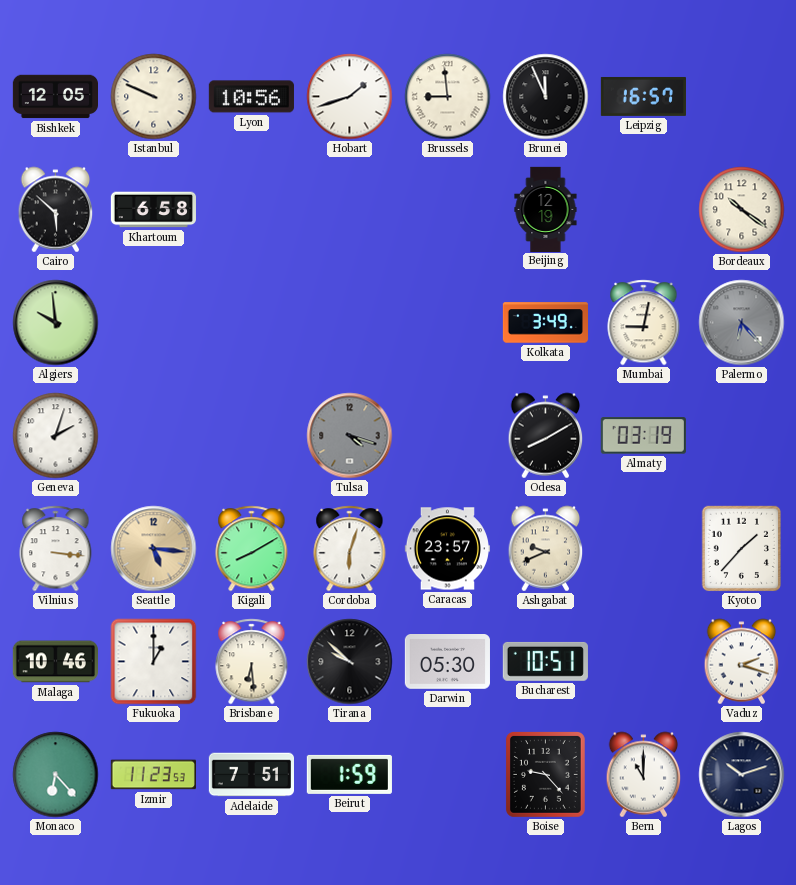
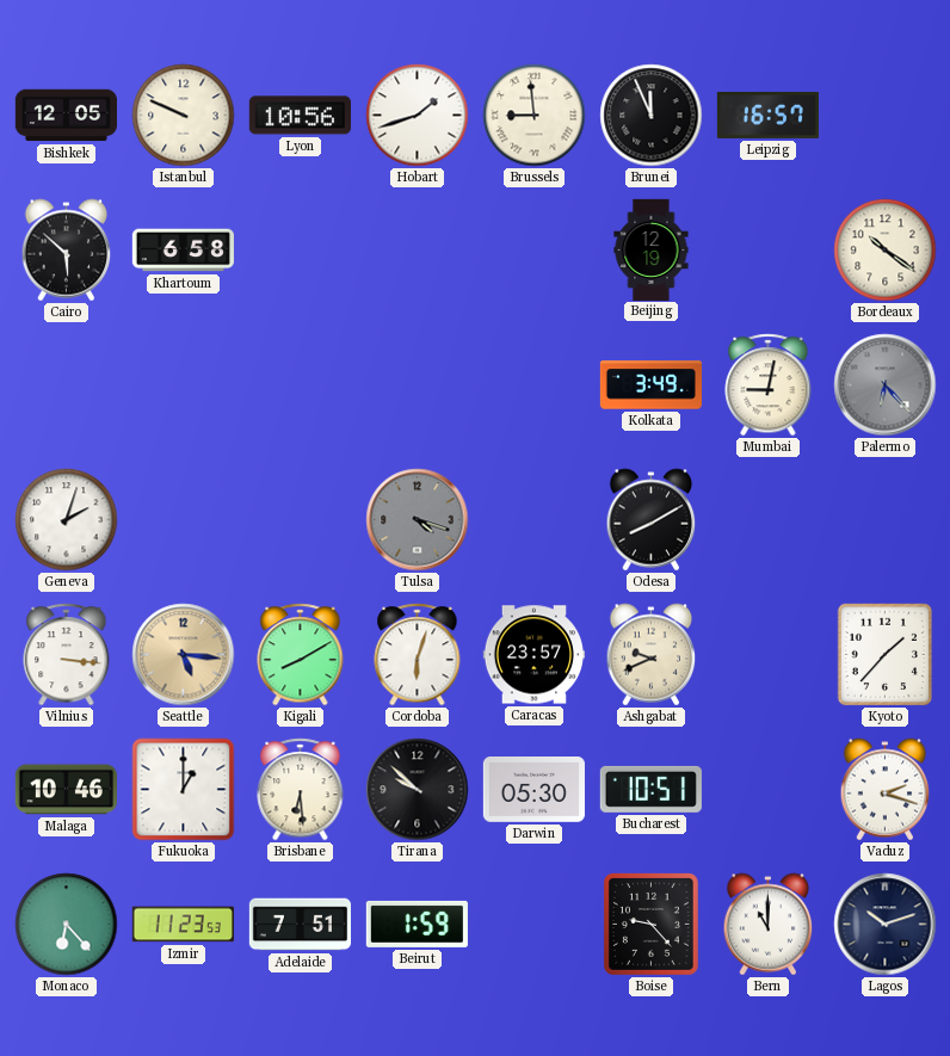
Algiers: 9:59 -> none (56, 323)
Almaty: 03:19 -> none (643, 436)
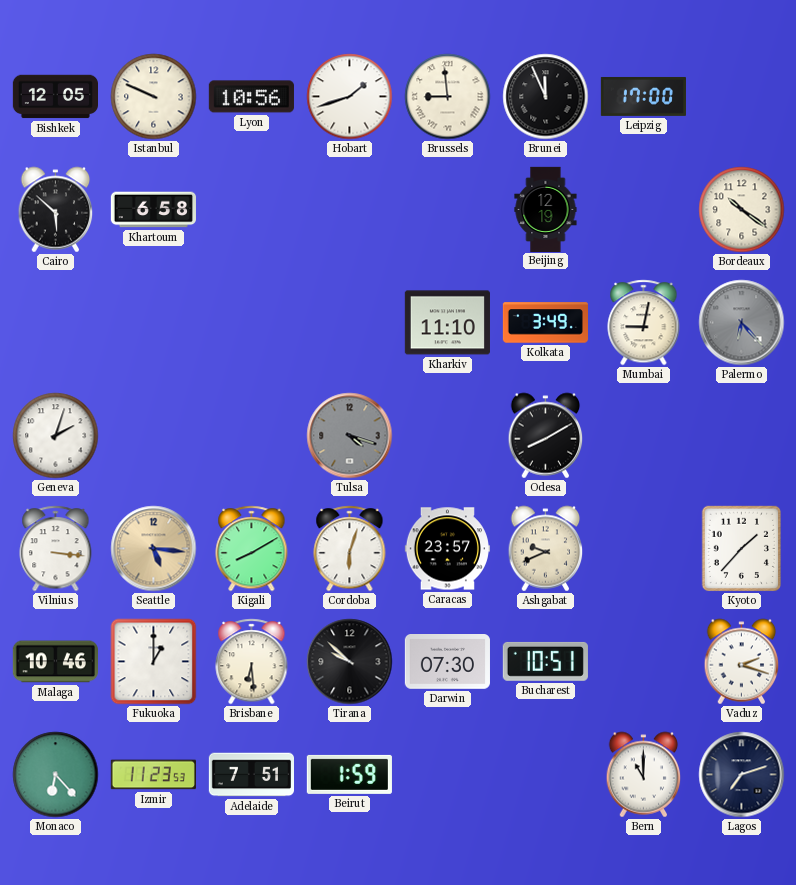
Leipzig: 16:57 -> 17:00 (643, 96)
Kharkiv: none -> 11:10 (447, 323)
Darwin: 05:30 -> 07:30 (447, 662)
Boise: 9:23 -> none (650, 925)
Lagos: 10:12 -> 7:12 (742, 775)
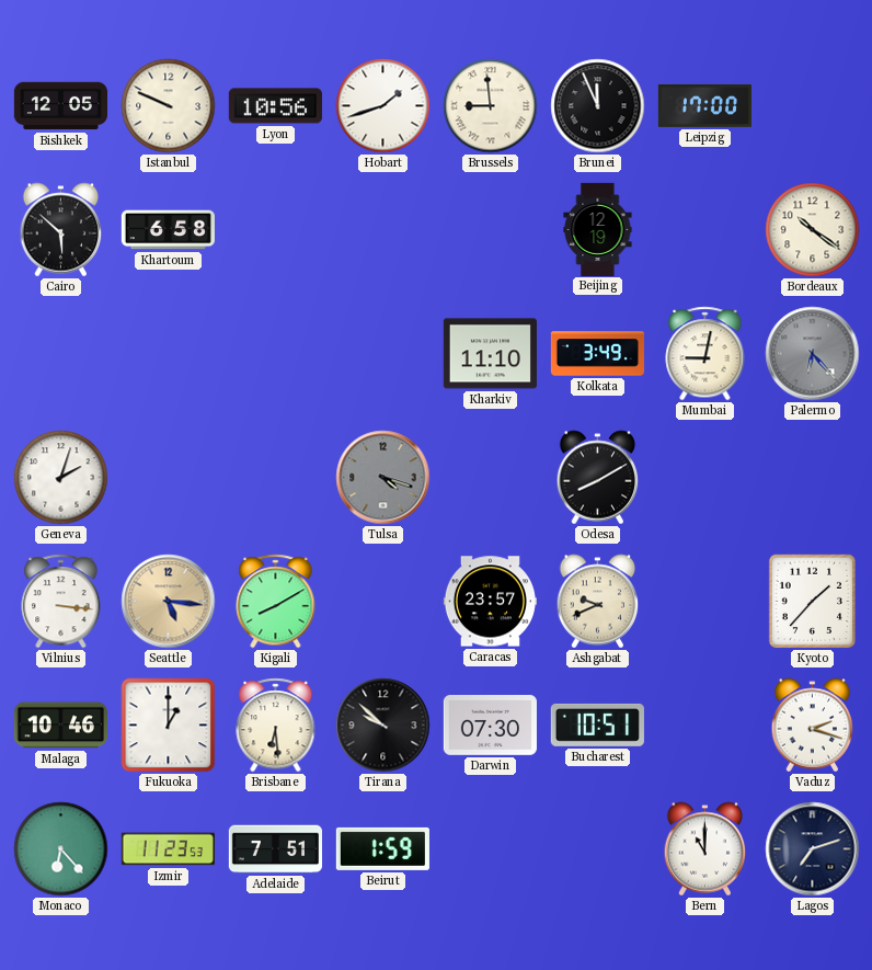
Cordoba: 6:03 -> none (350, 549)
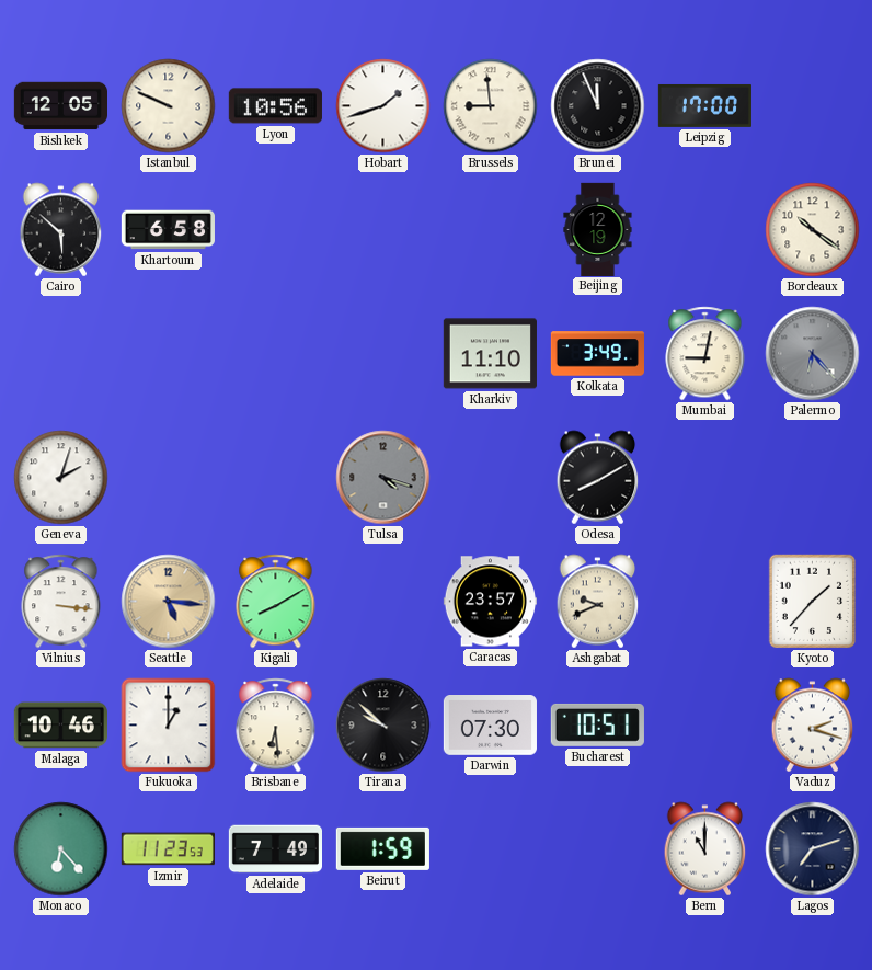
Adelaide: 7:51 -> 7:49 (275, 849)
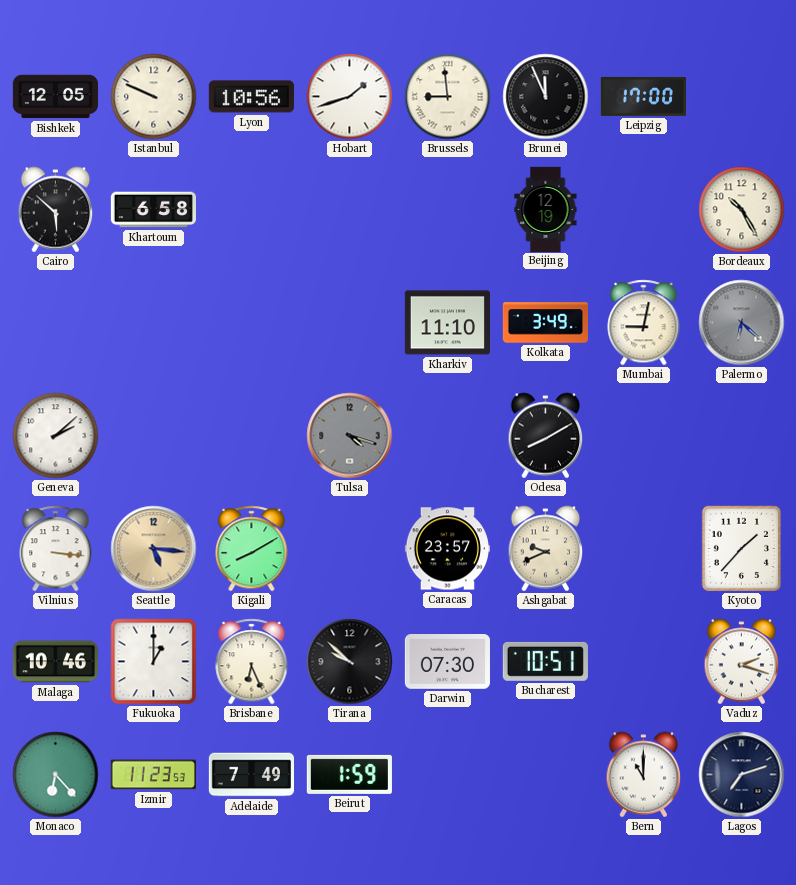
Bordeaux: 10:21 -> 10:25 (742, 210)
Palermo: 6:23 -> 6:22 (742, 323)
Geneva: 2:03 -> 2:08 (56, 436)
Brisbane: 6:29 -> 6:26 (252, 662)
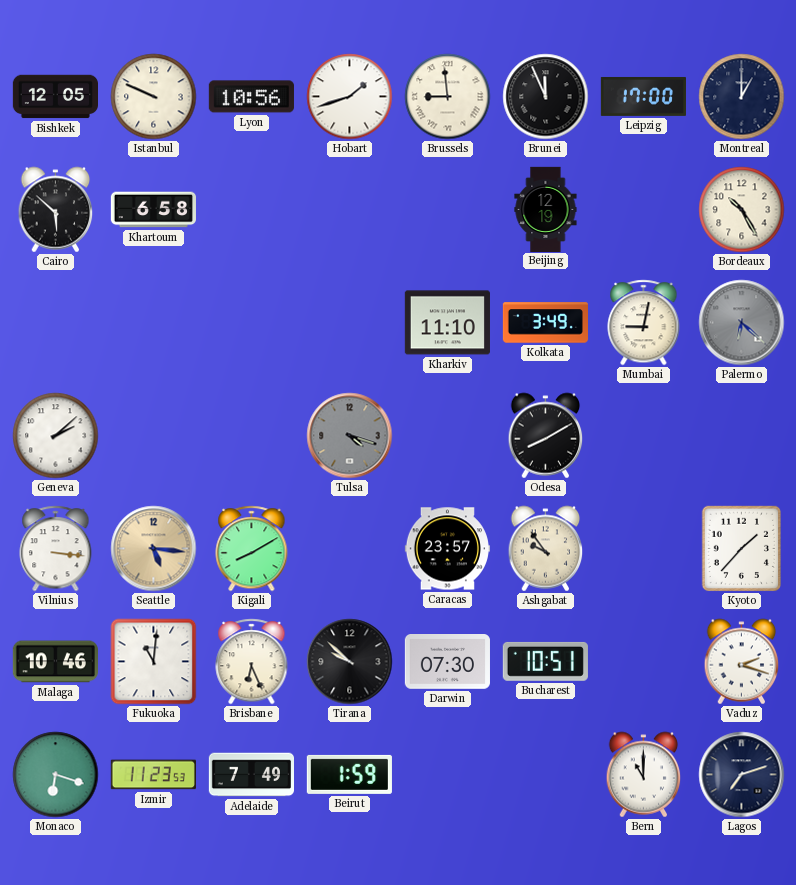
Montreal: none -> 1:00 (742, 97)
Ashgabat: 9:41 -> 9:54 (546, 549)
Fukuoka: 1:00 -> 11:01 (154, 662)
Monaco: 6:23 -> 6:18 (56, 775)
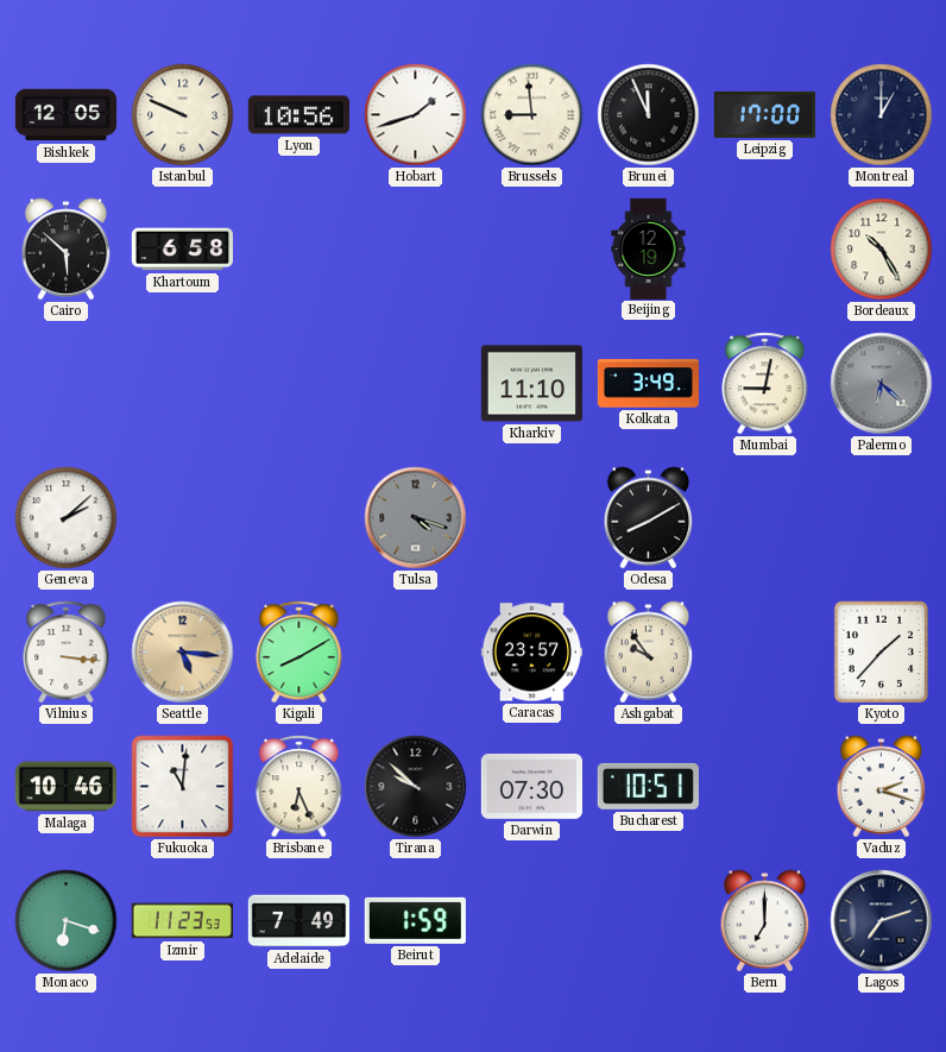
Bern: 11:00 -> 7:00 (765, 921)
